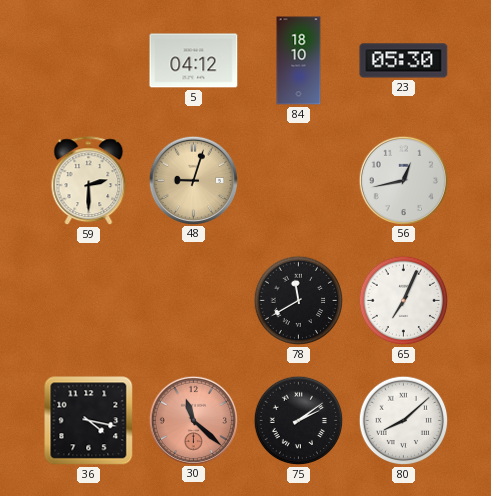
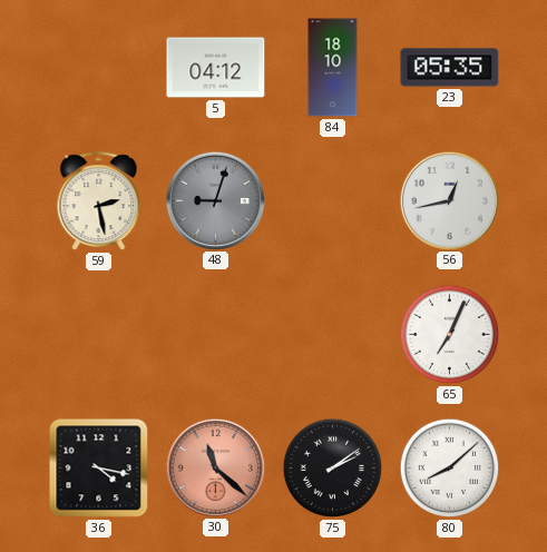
23: 05:30 -> 05:35 (450, 68)
59: 2:30 -> 2:28 (99, 201)
48 dial: champagne -> grey (215, 200)
78: 11:40 -> none (299, 301)
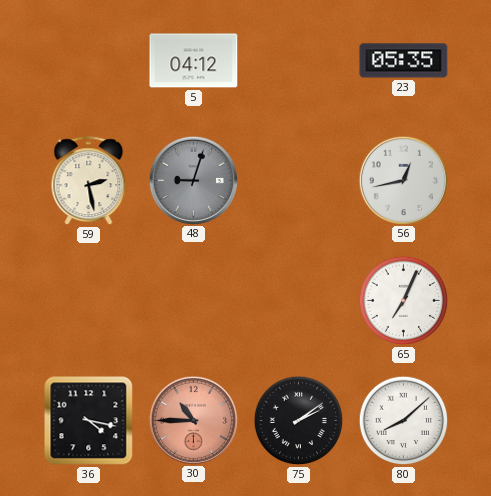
84: 18:10 -> none (333, 68)
30: 11:22 -> 10:45 (193, 420)
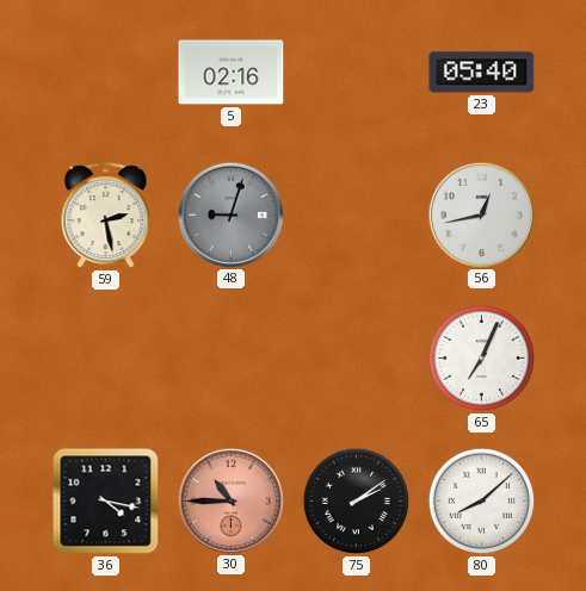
5: 04:12 -> 02:16 (232, 73)
23: 05:35 -> 05:40 (482, 73)
